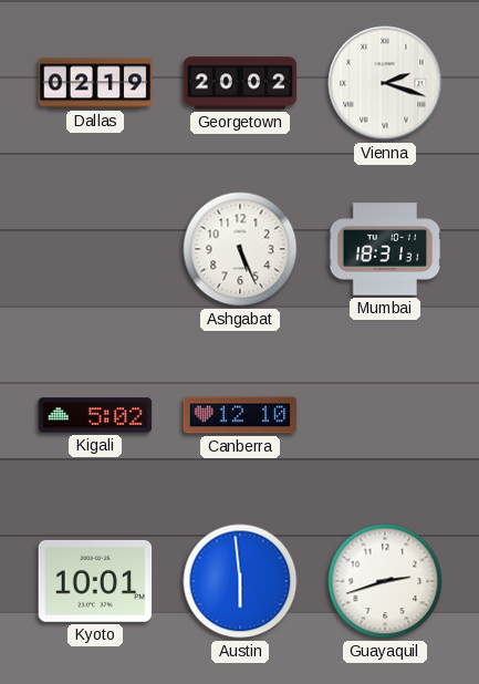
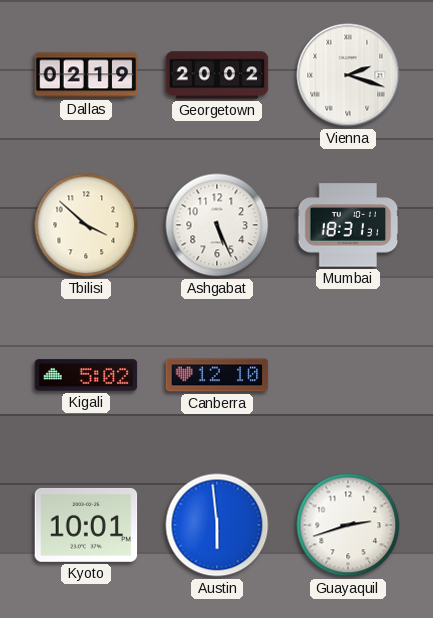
Tbilisi: none -> 3:52 (86, 225)
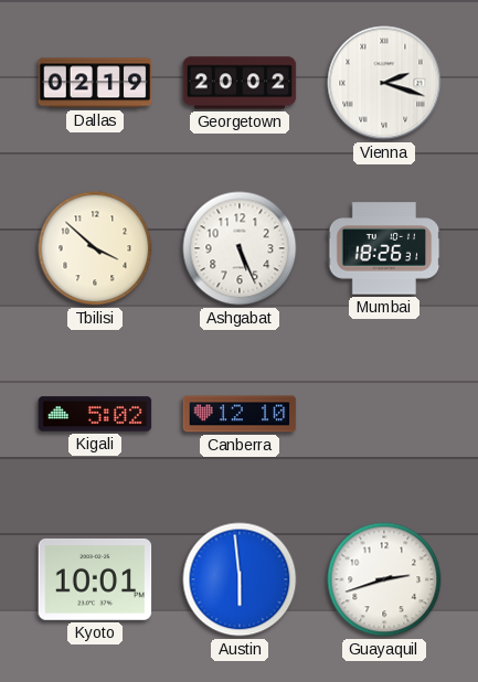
Mumbai: 18:31 -> 18:26 (384, 248)
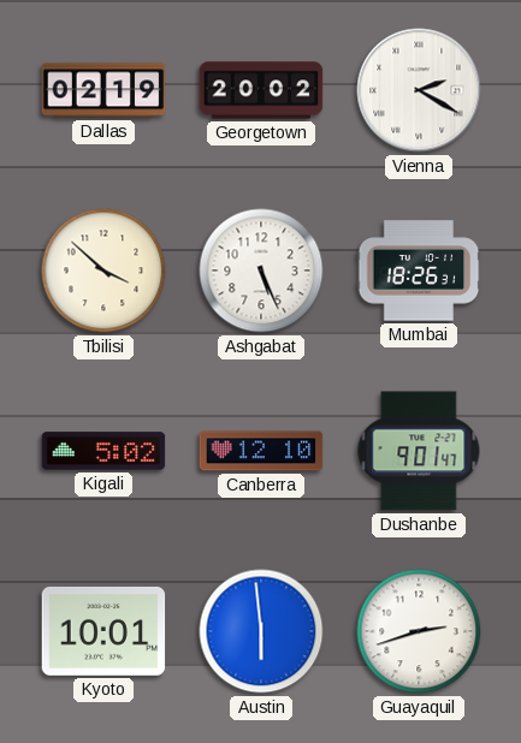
Vienna: 2:18 -> 2:20 (419, 90)
Dushanbe: none -> 9:01 (419, 451)
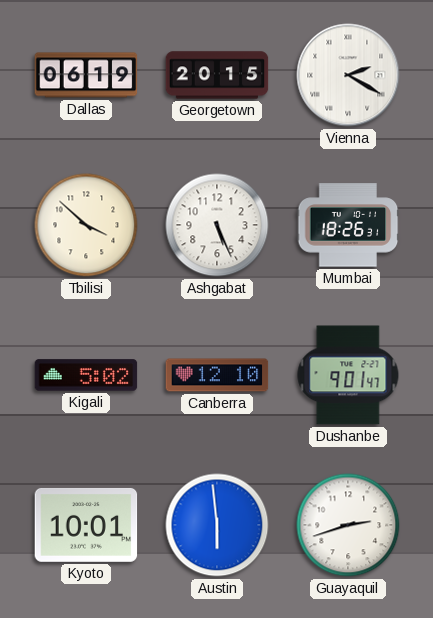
Dallas: 02:19 -> 06:19 (86, 75)
Georgetown: 20:02 -> 20:15 (217, 75)
